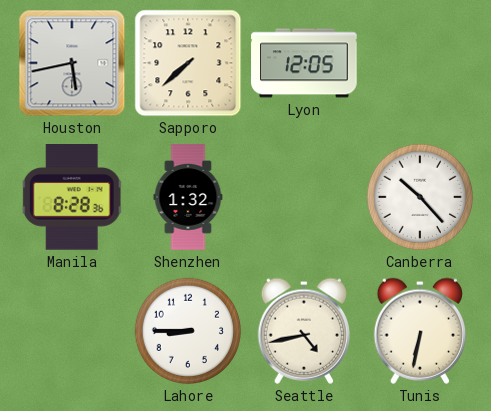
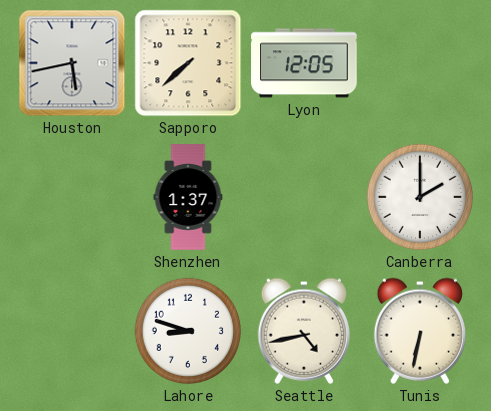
Manila: 8:28 -> none (72, 198)
Shenzhen: 1:32 -> 1:37 (188, 197)
Canberra: 10:23 -> 2:00 (420, 197)
Lahore: 8:45 -> 8:48 (188, 331)
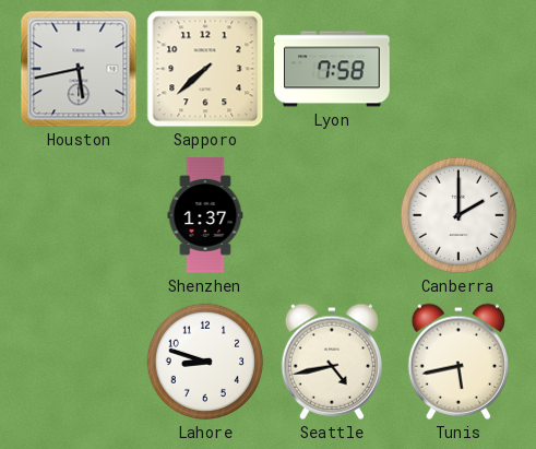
Lyon: 12:05 -> 7:58 (332, 69)
Tunis: 6:32 -> 5:43 (457, 362)
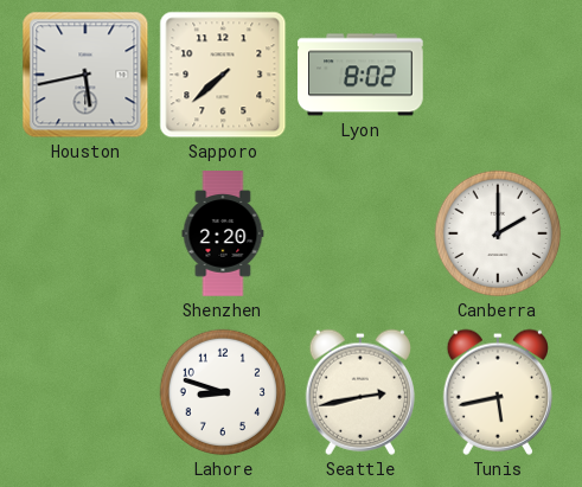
Lyon: 7:58 -> 8:02 (360, 75)
Shenzhen: 1:37 -> 2:20 (223, 233)
Seattle: 4:43 -> 2:43 (359, 392)
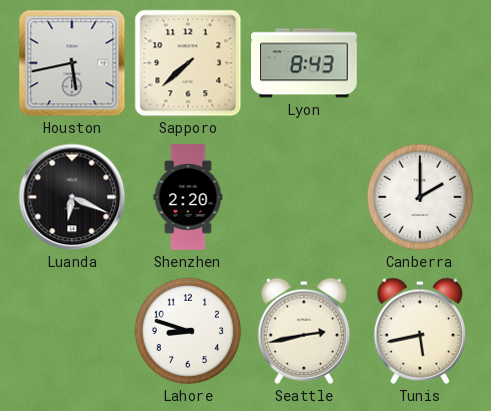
Lyon: 8:02 -> 8:43 (304, 63)
Luanda: none -> 6:19 (72, 197)
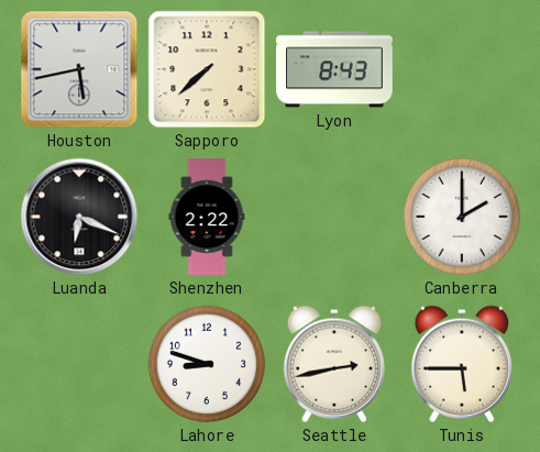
Shenzhen: 2:20 -> 2:22 (207, 217)
Tunis: 5:43 -> 5:45 (461, 364)
